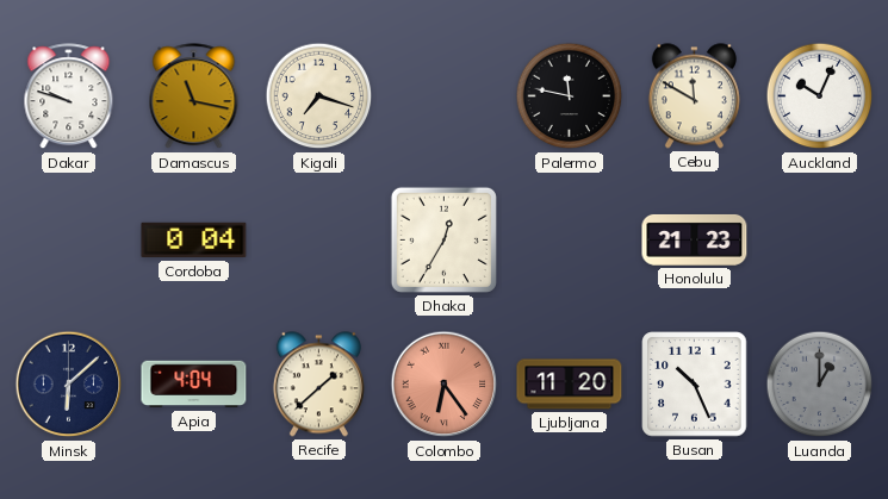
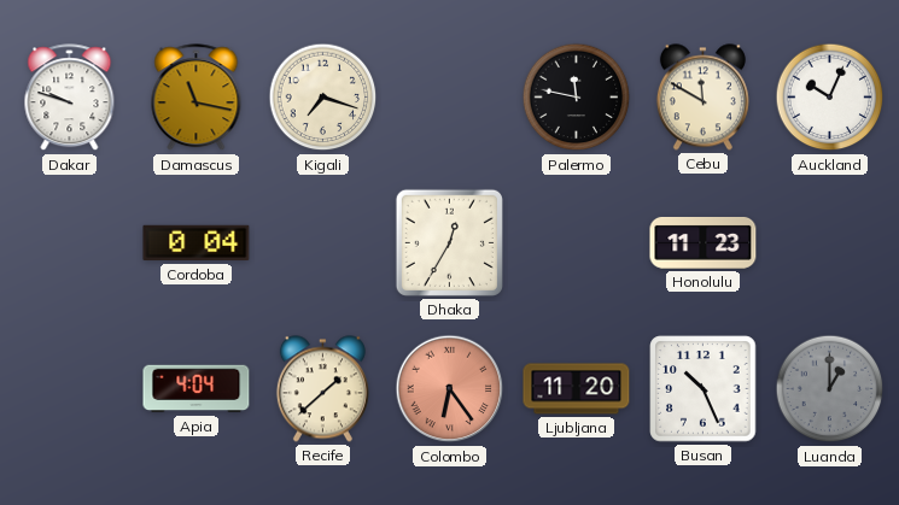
Honolulu: 21:23 -> 11:23 (704, 242)
Minsk: 6:08 -> none (69, 385)
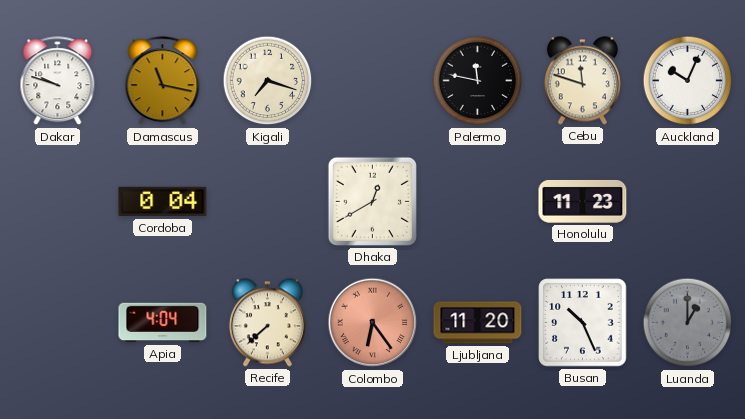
Cebu: 11:50 -> 11:48 (582, 81)
Dhaka: 12:35 -> 12:40 (372, 201)
Recife: 1:38 -> 7:38 (267, 323)
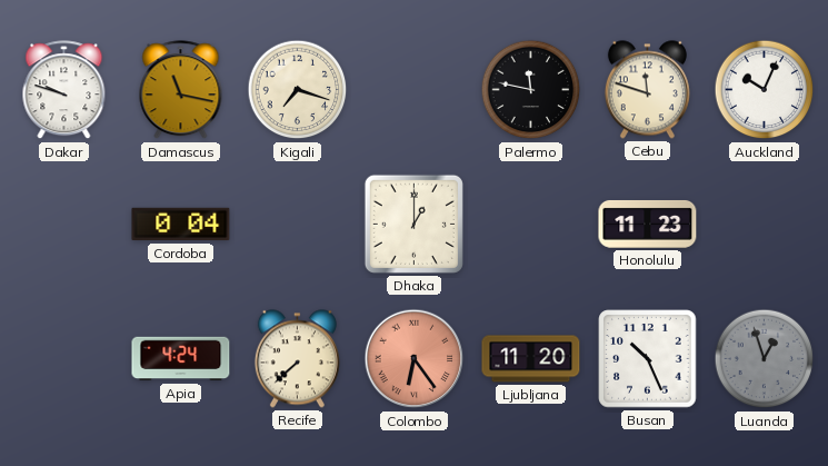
Dhaka: 12:40 -> 1:00 (413, 224)
Apia: 4:04 -> 4:24 (181, 359)
Luanda: 1:00 -> 12:57 (765, 359)
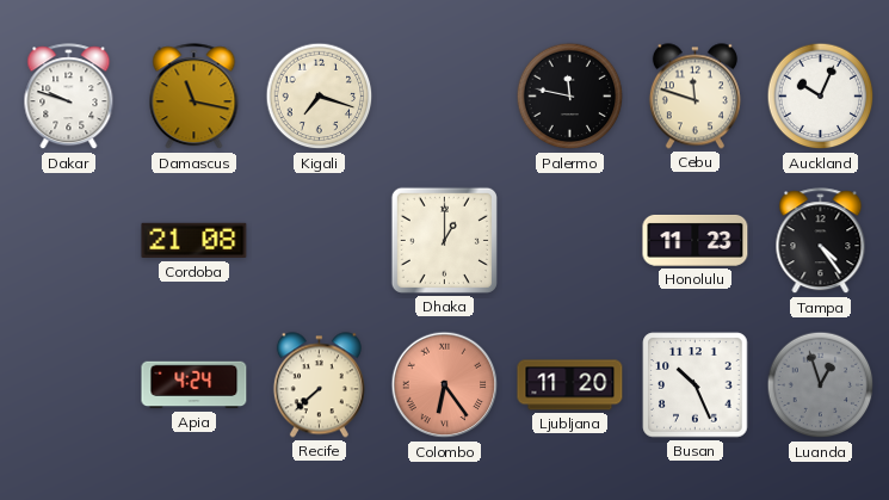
Cordoba: 0:04 -> 21:08 (195, 241)
Tampa: none -> 4:24 (821, 241)
